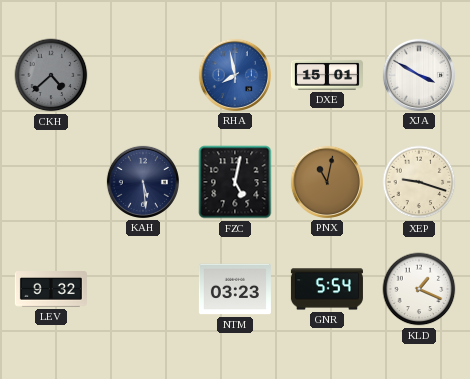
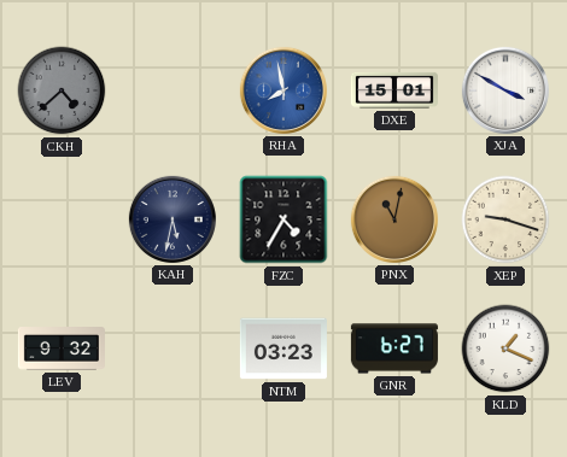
KAH: 5:29 -> 5:32 (173, 219)
FZC: 5:02 -> 4:35 (283, 219)
GNR: 5:54 -> 6:27 (394, 348)
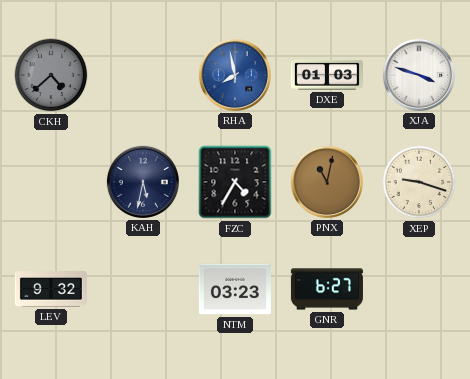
DXE: 15:01 -> 01:03 (327, 75)
XJA: 3:50 -> 3:48 (419, 75)
KLD: 1:19 -> none (505, 348)
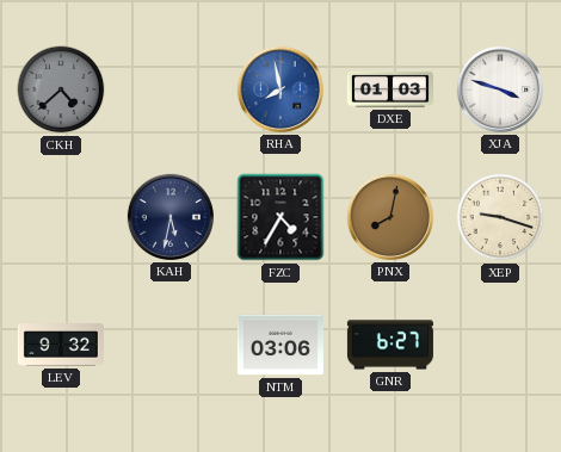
PNX: 11:02 -> 8:02 (390, 217)
NTM: 03:23 -> 03:06 (280, 345)
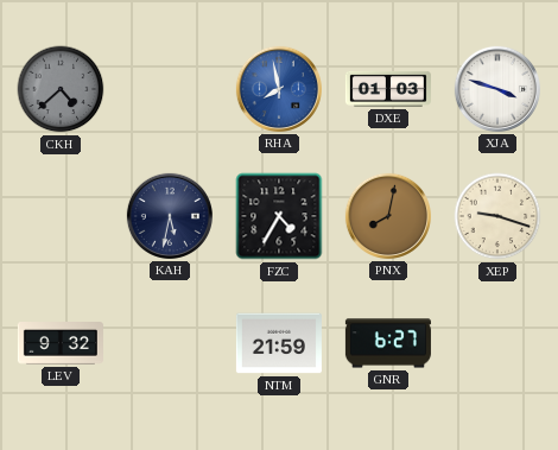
NTM: 03:06 -> 21:59 (279, 343)
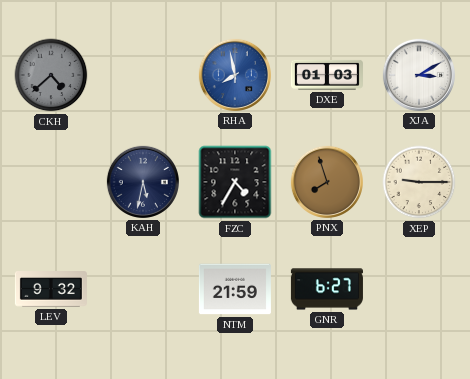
XJA: 3:48 -> 3:10 (419, 75)
PNX: 8:02 -> 7:57 (327, 182)
XEP: 9:18 -> 9:15 (419, 182)
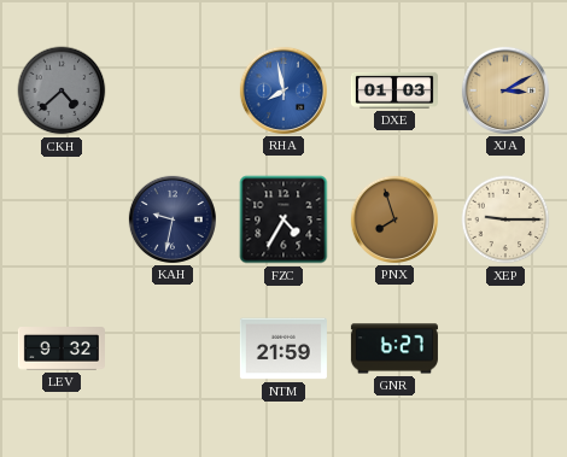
XJA dial: white -> champagne (505, 90)
KAH: 5:32 -> 9:32 (173, 219)
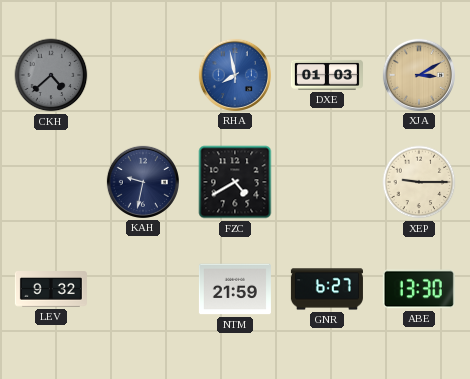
FZC: 4:35 -> 4:40 (235, 182)
PNX: 7:57 -> none (394, 219)
ABE: none -> 13:30 (419, 289)
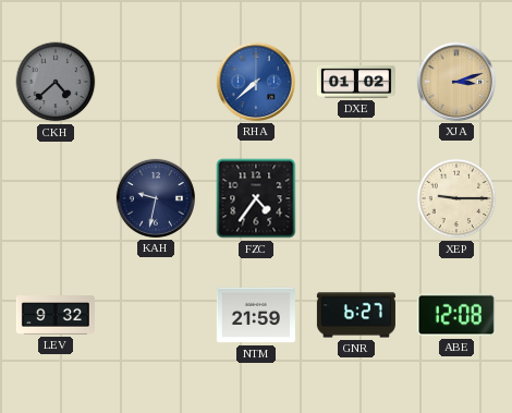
RHA: 7:58 -> 7:38 (256, 82)
DXE: 01:03 -> 01:02 (356, 82)
XJA: 3:10 -> 3:12 (456, 82)
FZC: 4:40 -> 4:36 (256, 198)
ABE: 13:30 -> 12:08 (456, 315)
